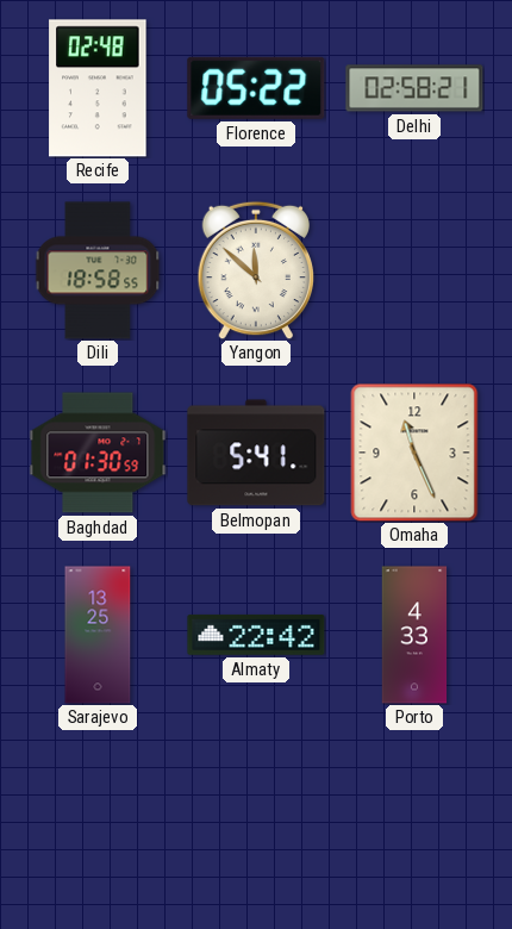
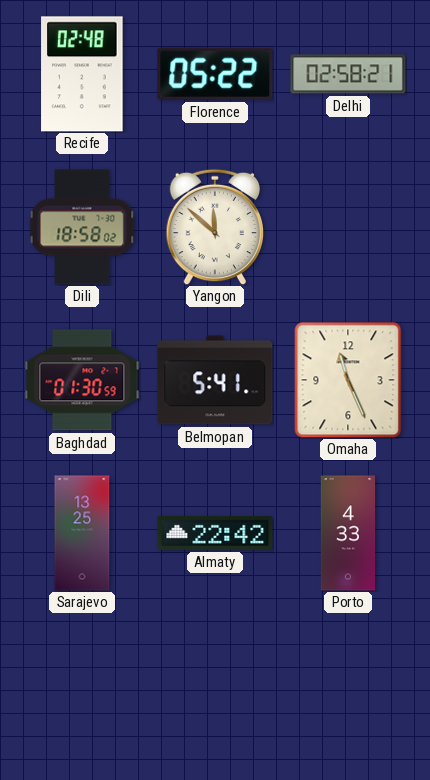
Dili: 18:58:55 -> 18:58:02 (82, 227)
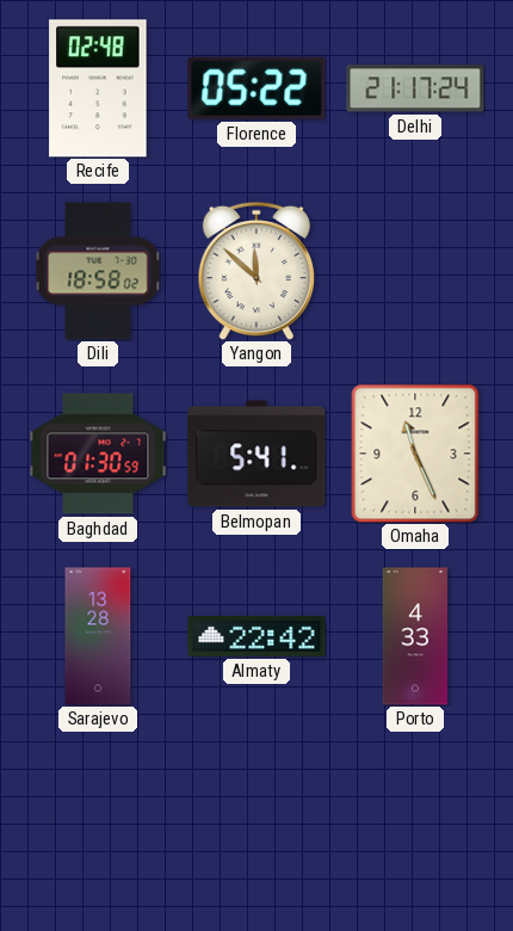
Delhi: 02:58 -> 21:17 (415, 88)
Sarajevo: 13:25 -> 13:28 (98, 636)
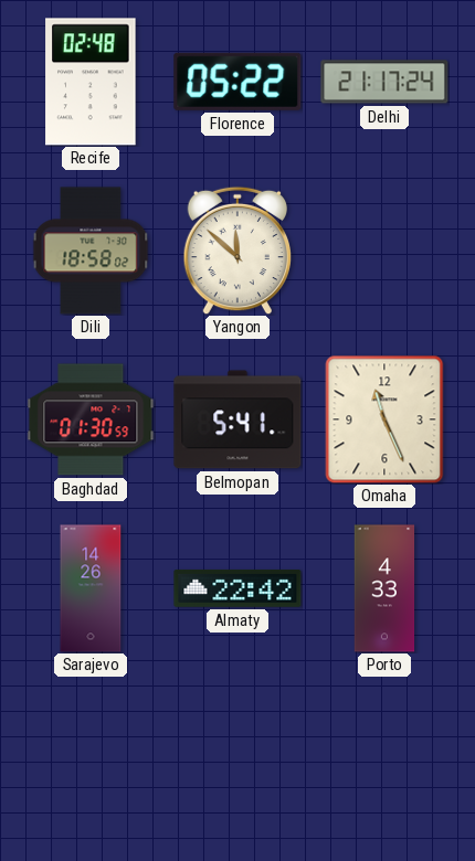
Sarajevo: 13:28 -> 14:26 (91, 588)
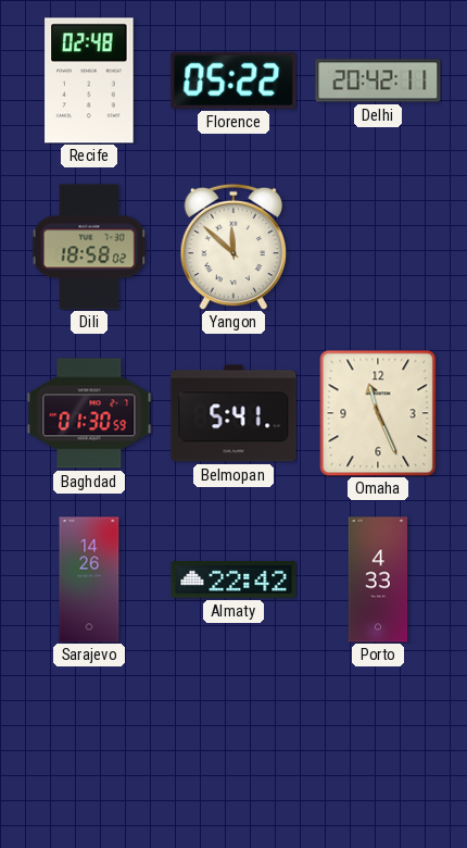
Delhi: 21:17 -> 20:42 (378, 80)
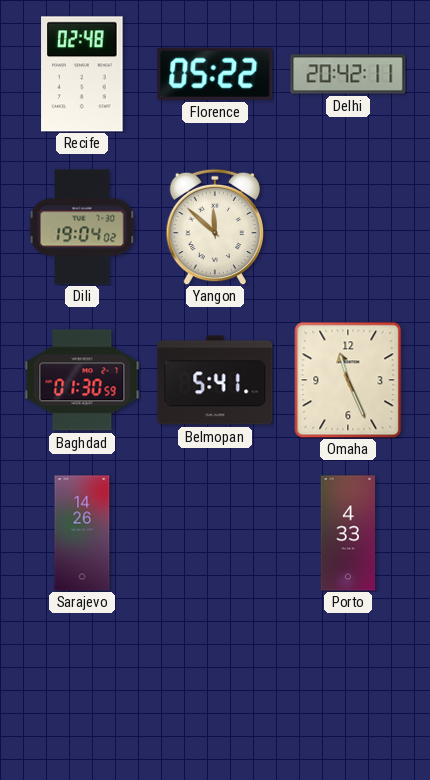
Dili: 18:58 -> 19:04 (82, 227)
Almaty: 22:42 -> none (233, 579)
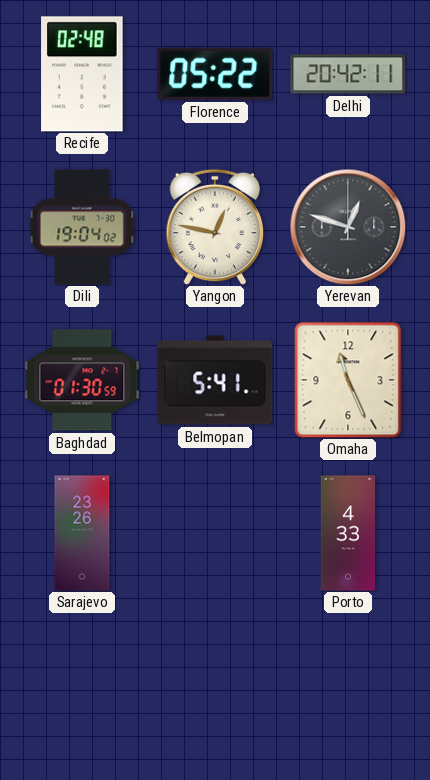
Yangon: 11:52 -> 12:47 (215, 227)
Yerevan: none -> 12:48 (348, 227)
Sarajevo: 14:26 -> 23:26 (82, 533)
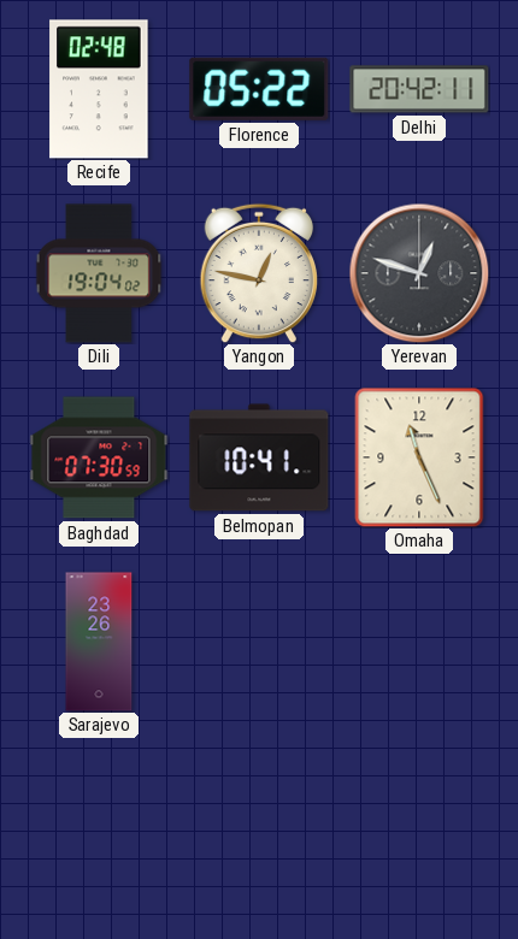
Baghdad: 01:30 -> 07:30 (99, 457)
Belmopan: 5:41 -> 10:41 (259, 457)
Porto: 4:33 -> none (348, 533)
